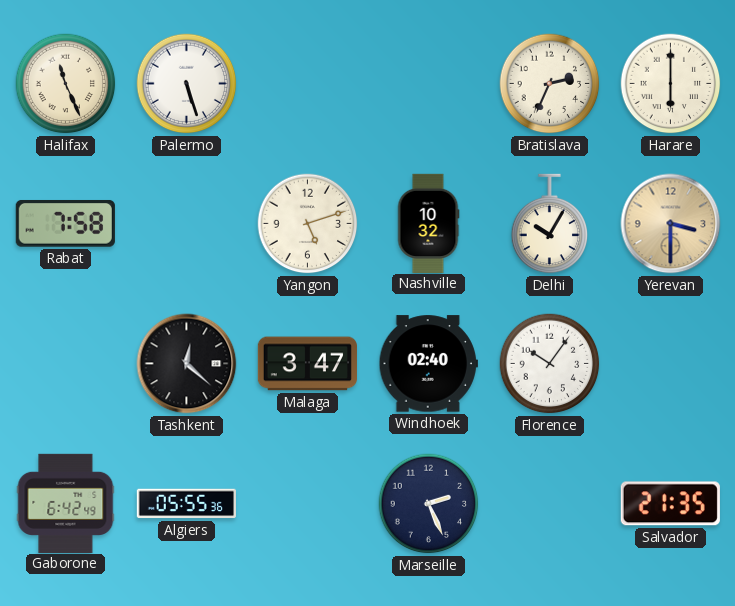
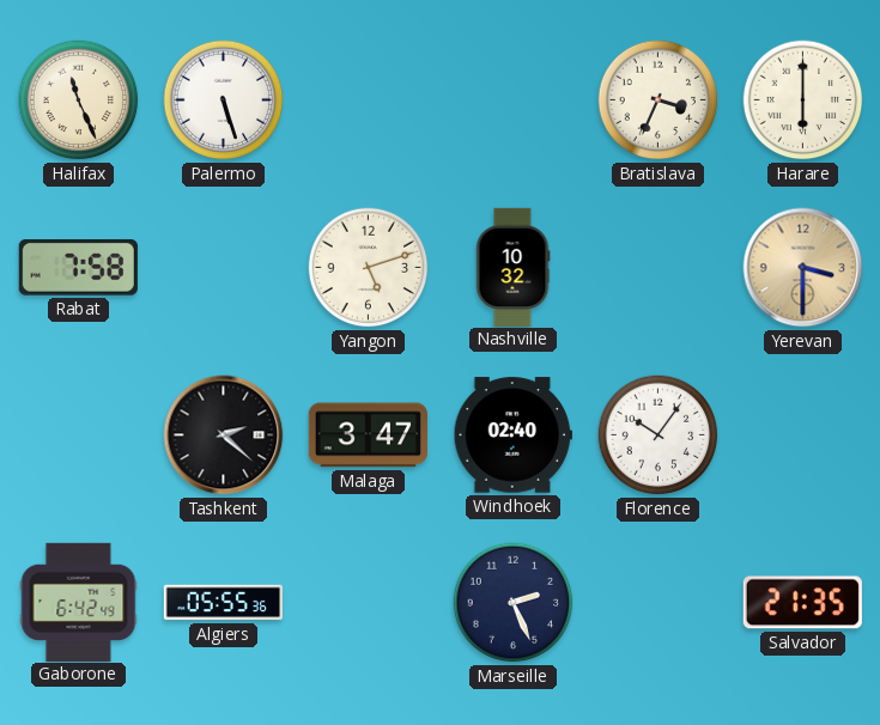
Bratislava: 2:34 -> 3:34 (659, 100)
Delhi: 10:05 -> none (550, 224)
Tashkent: 12:22 -> 2:22 (224, 435)
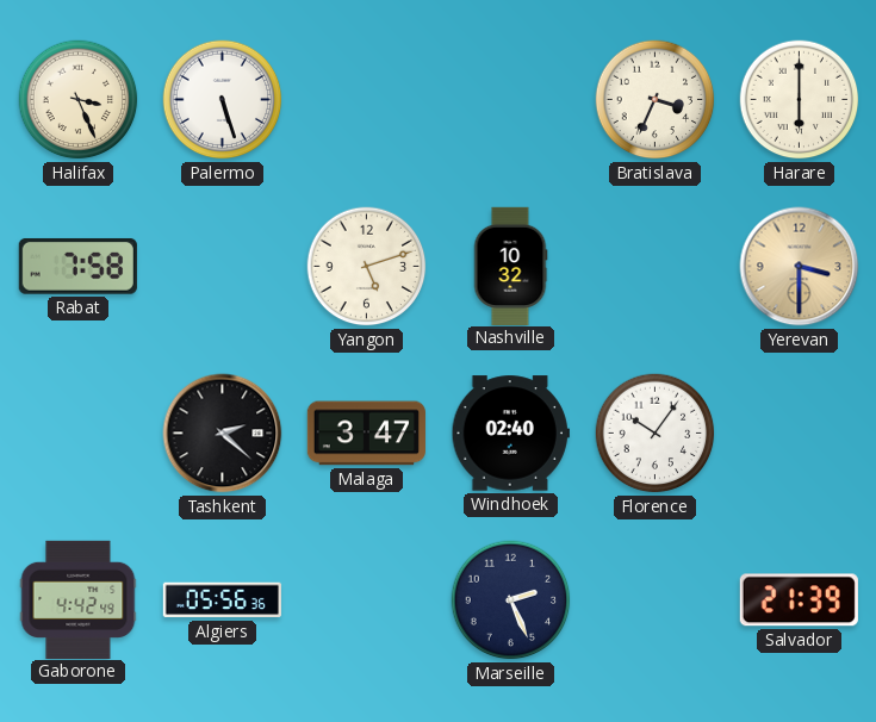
Halifax: 11:26 -> 3:26 (79, 100)
Gaborone: 6:42 -> 4:42 (79, 599)
Algiers: 05:55 -> 05:56 (222, 600)
Salvador: 21:35 -> 21:39 (799, 600)
